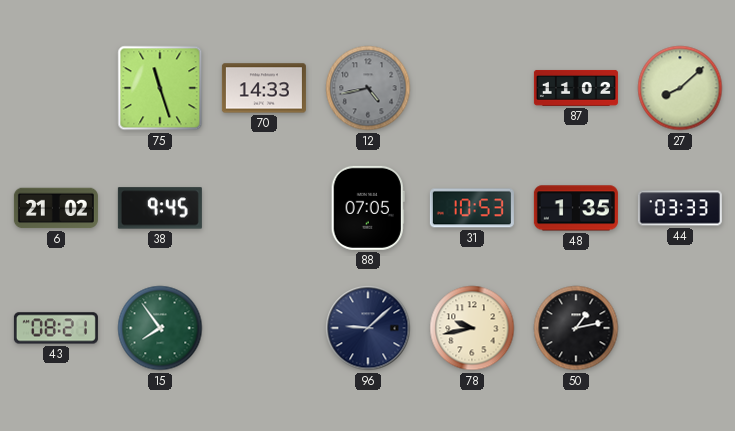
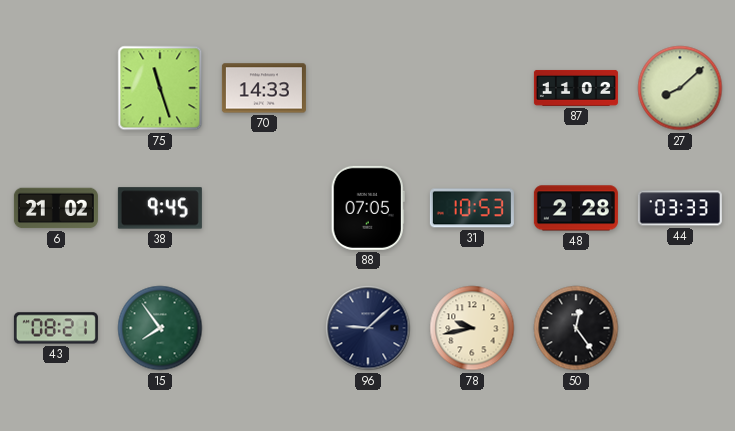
12: 4:43 -> none (368, 88)
48: 1:35 -> 2:28 (576, 208)
50: 1:13 -> 12:24 (576, 328)
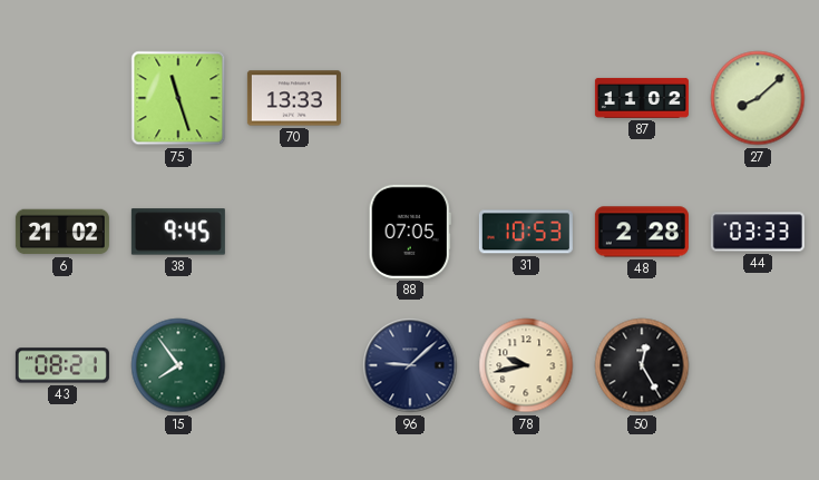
70: 14:33 -> 13:33 (294, 98)
50: 12:24 -> 12:25 (642, 365)
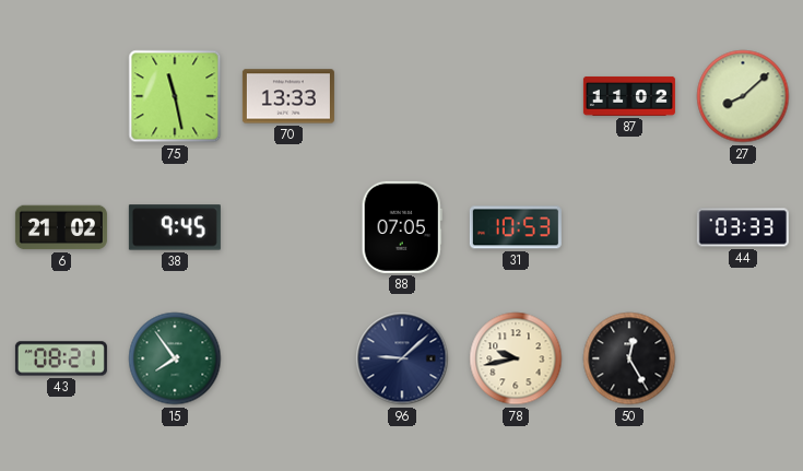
75: 11:27 -> 11:28 (175, 96)
48: 2:28 -> none (642, 232)
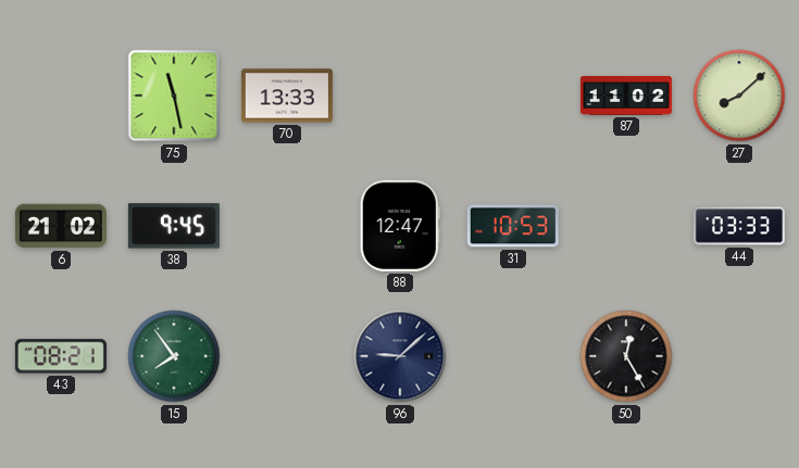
88: 07:05 -> 12:47 (400, 226)
78: 9:43 -> none (516, 358)
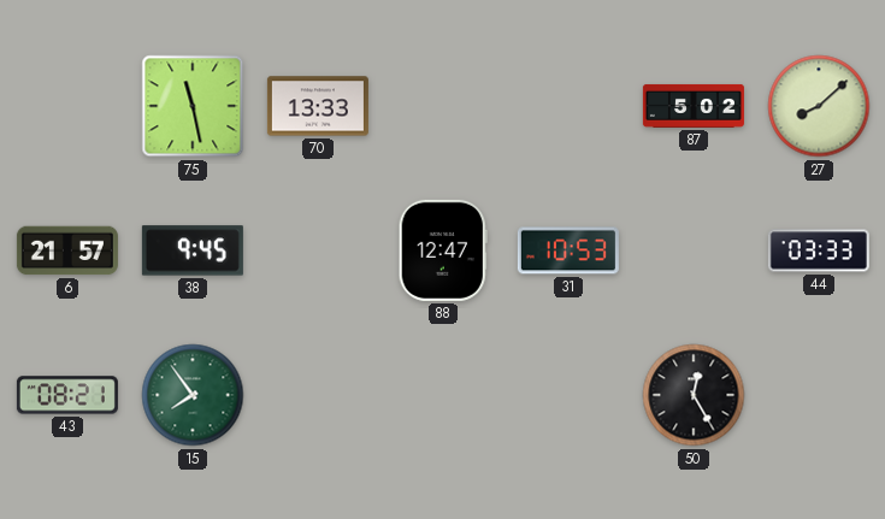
87: 11:02 -> 5:02 (694, 106)
6: 21:02 -> 21:57 (67, 250)
96: 9:08 -> none (400, 356)
